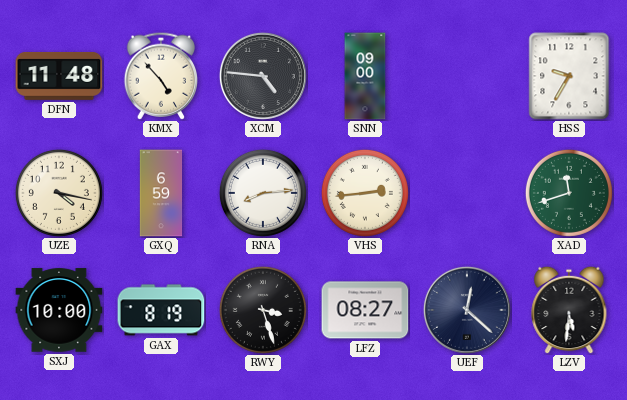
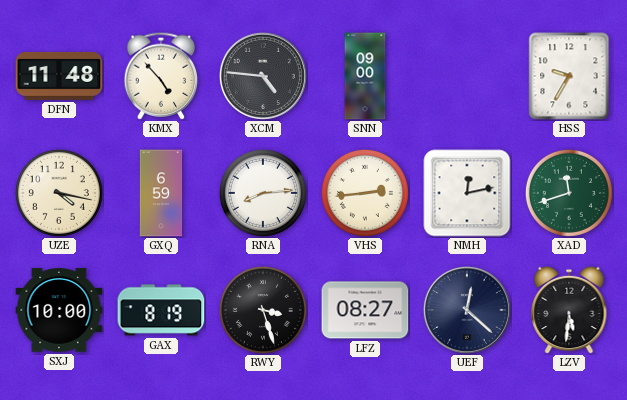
NMH: none -> 12:13 (467, 193)
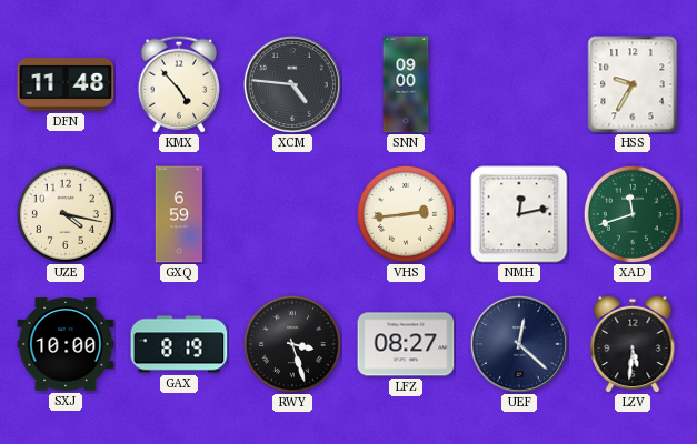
RNA: 8:14 -> none (263, 193)
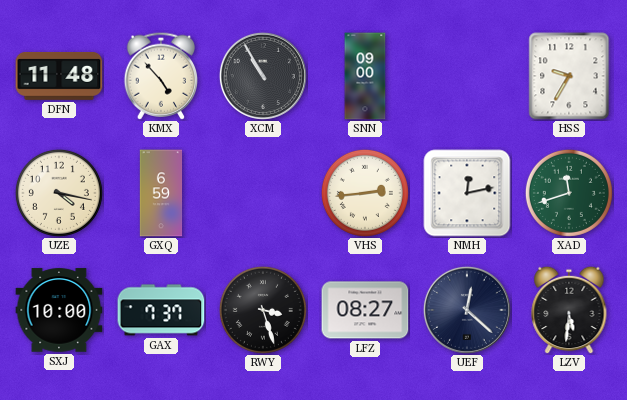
XCM: 4:46 -> 10:55 (263, 76)
GAX: 8:19 -> 7:37 (161, 310)
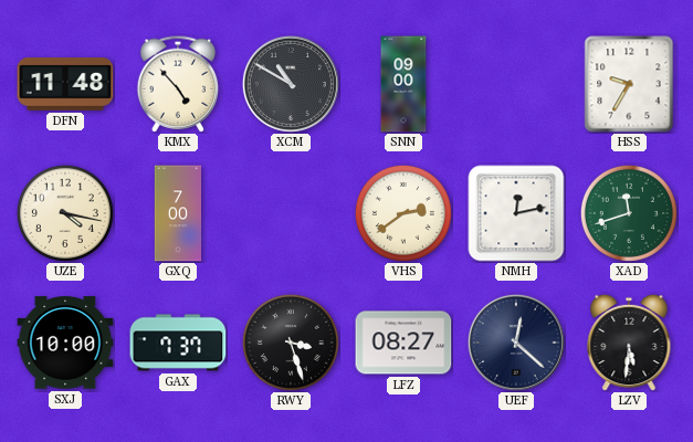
XCM: 10:55 -> 10:50 (291, 84)
GXQ: 6:59 -> 7:00 (178, 213)
VHS: 2:44 -> 2:39 (403, 213)
